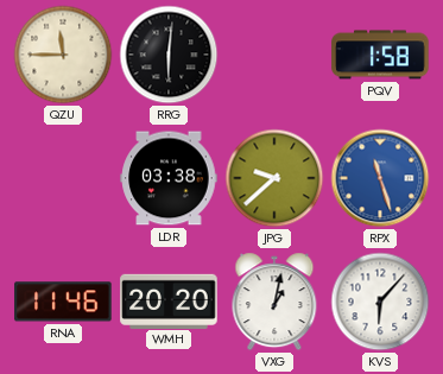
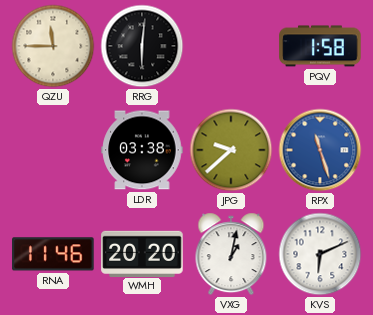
KVS: 6:07 -> 6:11 (320, 254)
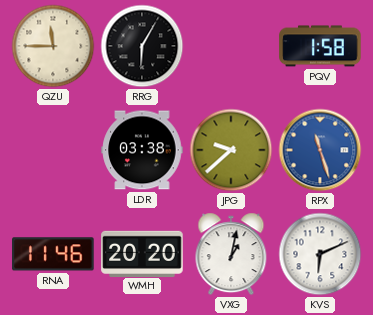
RRG: 6:01 -> 6:05 (142, 46)
